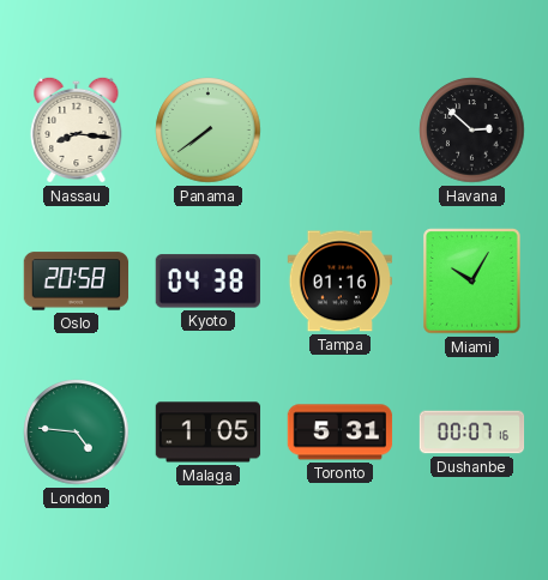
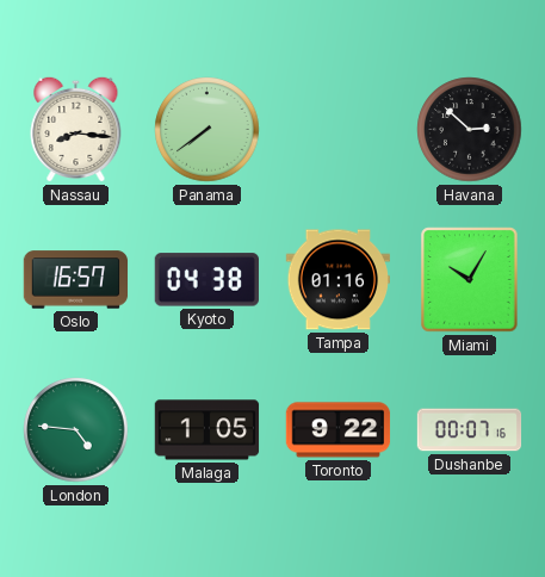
Oslo: 20:58 -> 16:57 (76, 280)
Toronto: 5:31 -> 9:22 (339, 430)
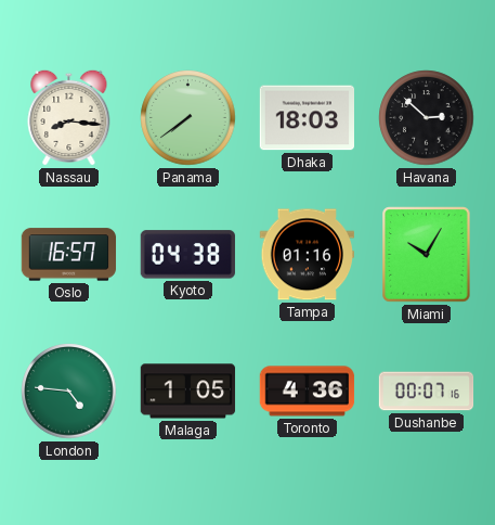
Dhaka: none -> 18:03 (308, 118)
Toronto: 9:22 -> 4:36 (308, 392)
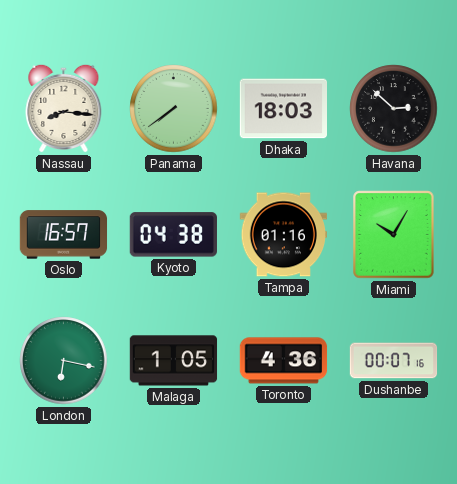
London: 4:46 -> 6:17 (64, 361)
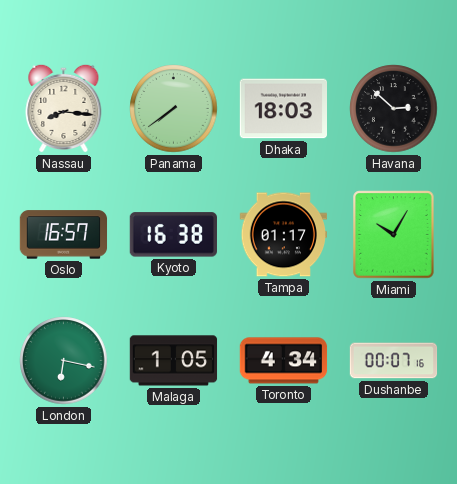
Kyoto: 04:38 -> 16:38 (173, 235)
Tampa: 01:16 -> 01:17 (283, 235)
Toronto: 4:36 -> 4:34 (284, 361)
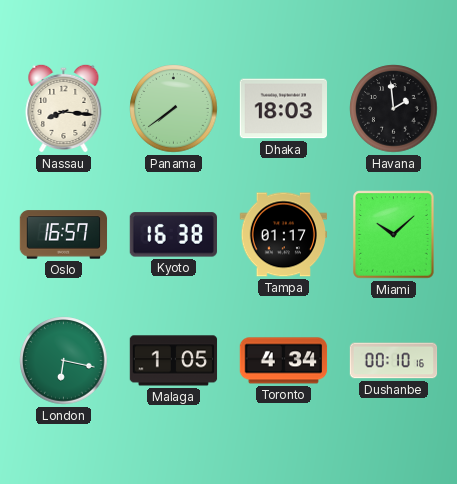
Havana: 2:52 -> 1:59 (394, 109)
Miami: 10:05 -> 10:08 (394, 235)
Dushanbe: 00:07 -> 00:10 (394, 361)
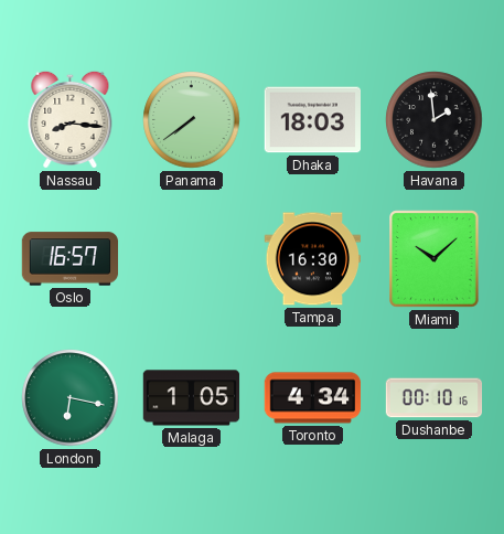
Kyoto: 16:38 -> none (173, 235)
Tampa: 01:17 -> 16:30 (312, 259)
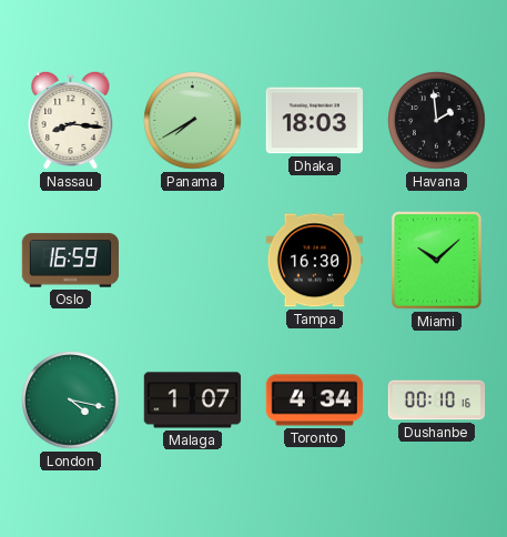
Panama: 7:39 -> 7:40 (193, 121)
Oslo: 16:57 -> 16:59 (71, 261)
London: 6:17 -> 4:17 (71, 401)
Malaga: 1:05 -> 1:07 (193, 401)
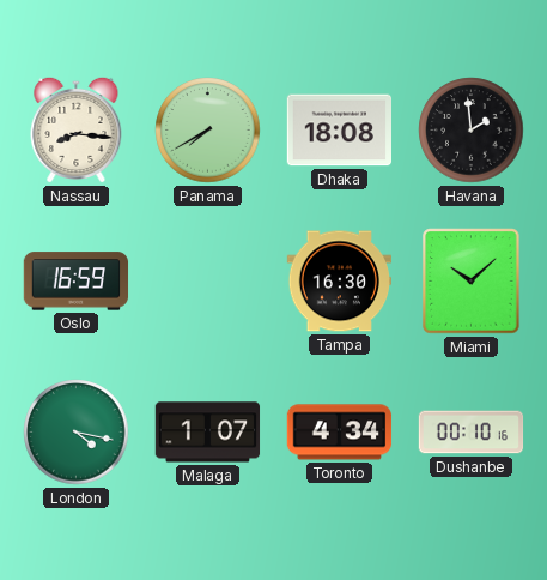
Dhaka: 18:03 -> 18:08 (340, 131)
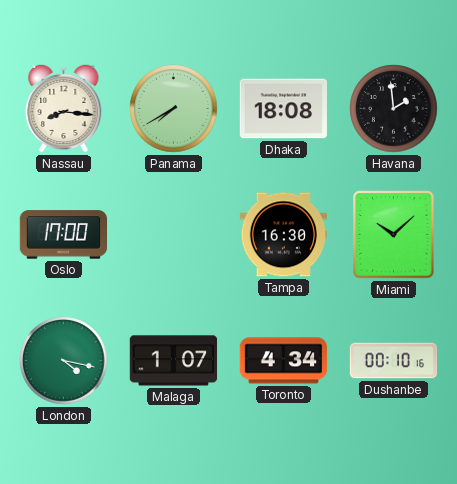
Oslo: 16:59 -> 17:00 (64, 235)
